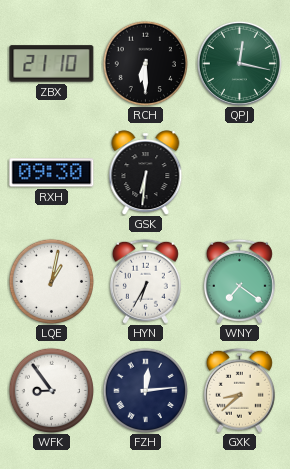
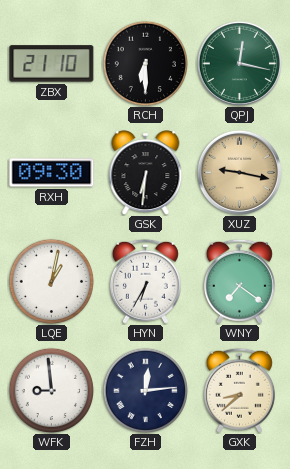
XUZ: none -> 9:17 (239, 172)
WFK: 8:54 -> 8:59 (51, 390)
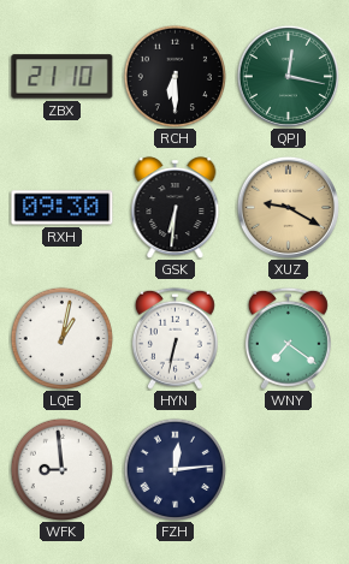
XUZ: 9:17 -> 9:20 (288, 207)
HYN: 6:35 -> 6:32 (174, 338)
GXK: 8:38 -> none (239, 390)
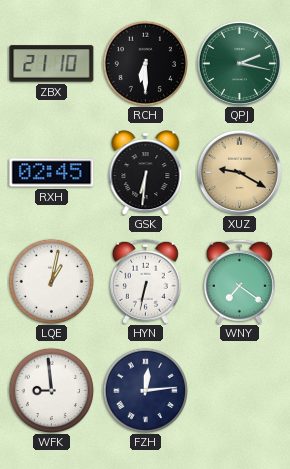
QPJ: 12:17 -> 2:17 (239, 63)
RXH: 09:30 -> 02:45 (52, 173)
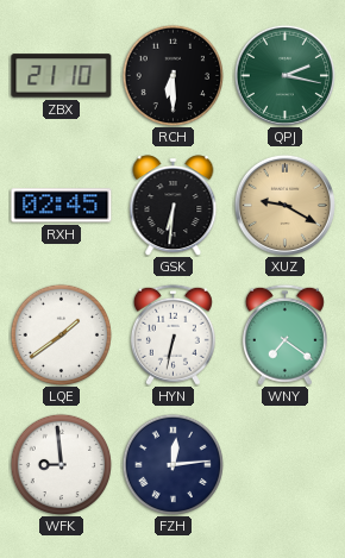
LQE: 1:02 -> 1:39 (61, 334)
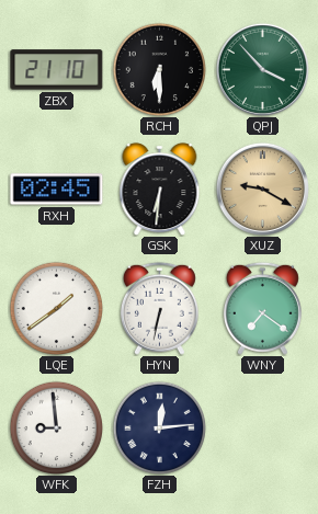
QPJ: 2:17 -> 3:53 (262, 69)
